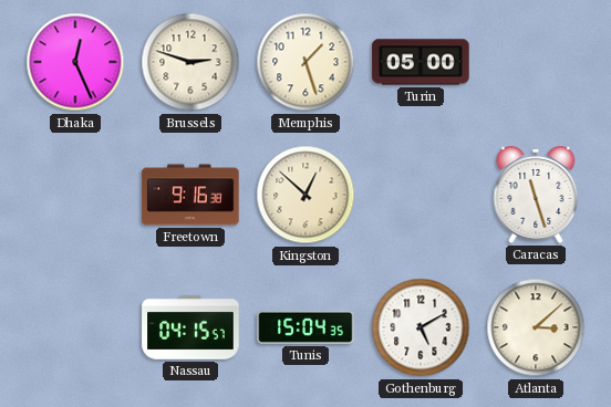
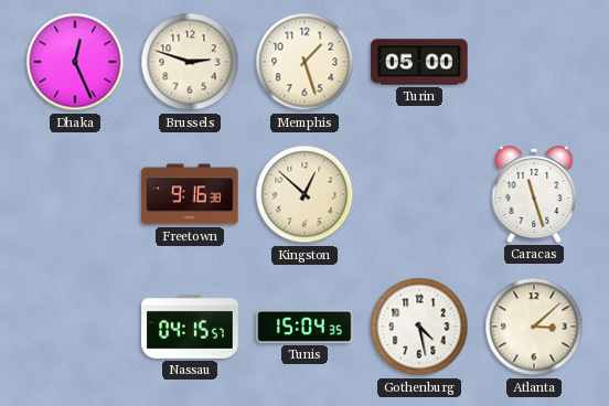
Gothenburg: 5:10 -> 4:28 (419, 327)
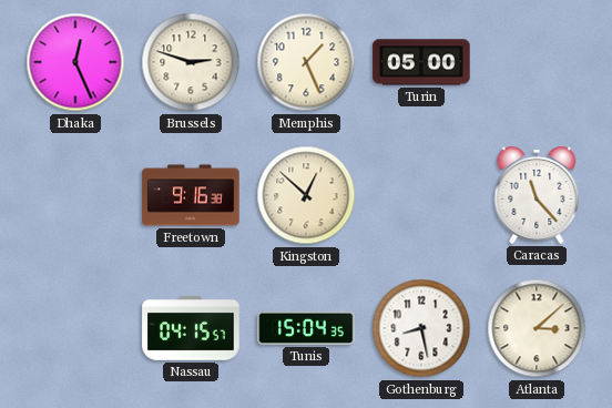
Memphis: 1:27 -> 1:26 (306, 62)
Caracas: 11:27 -> 11:23 (537, 196)
Gothenburg: 4:28 -> 8:28 (421, 328)
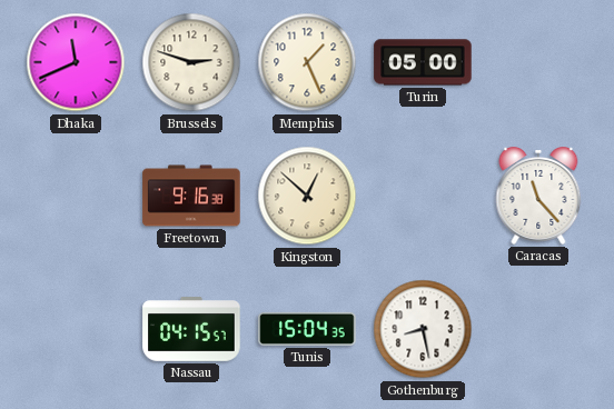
Dhaka: 12:26 -> 11:41 (76, 62)
Atlanta: 3:08 -> none (537, 328)
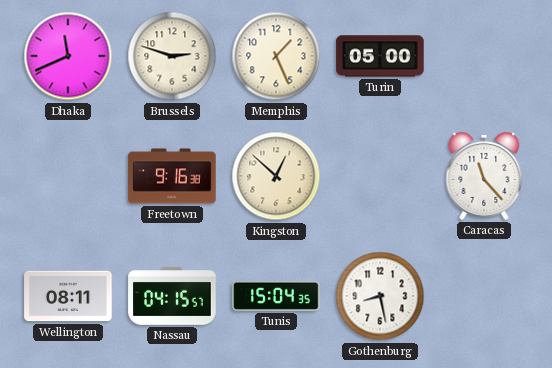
Wellington: none -> 08:11 (68, 296)
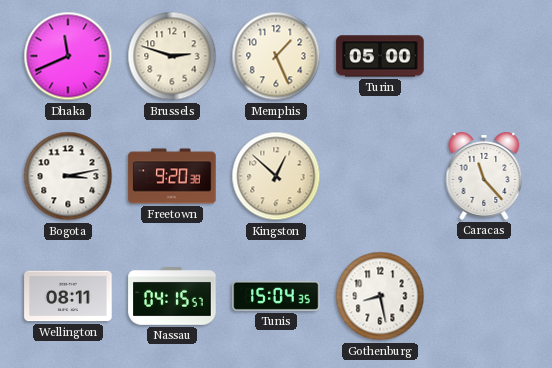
Bogota: none -> 3:13 (68, 176)
Freetown: 9:16 -> 9:20 (172, 176)
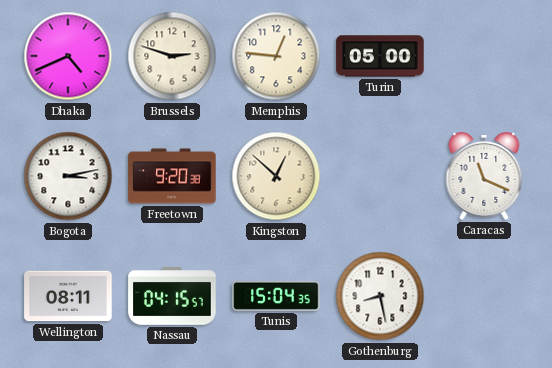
Dhaka: 11:41 -> 4:41 (68, 56)
Memphis: 1:26 -> 12:46 (276, 56)
Caracas: 11:23 -> 11:19 (484, 177)
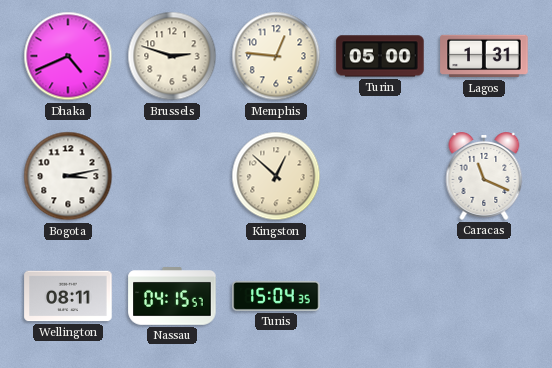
Lagos: none -> 1:31 (484, 56)
Freetown: 9:20 -> none (172, 176)
Gothenburg: 8:28 -> none (380, 296)
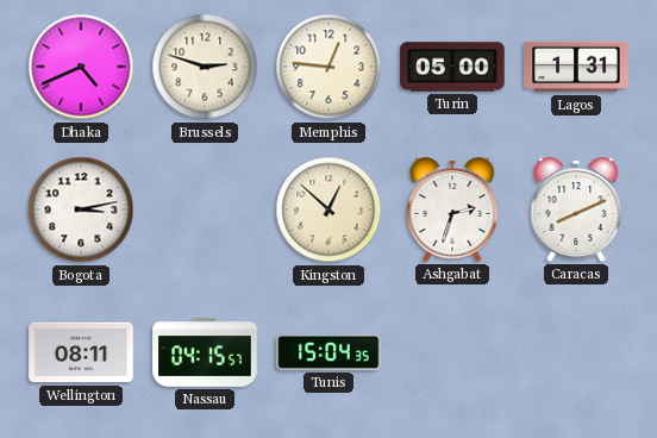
Ashgabat: none -> 2:33 (452, 211)
Caracas: 11:19 -> 8:11 (576, 211)
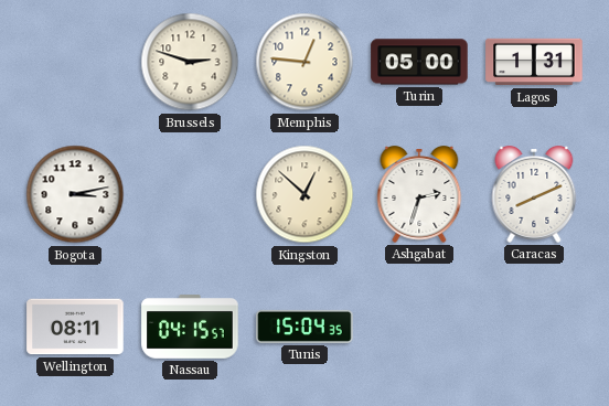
Dhaka: 4:41 -> none (81, 67)
